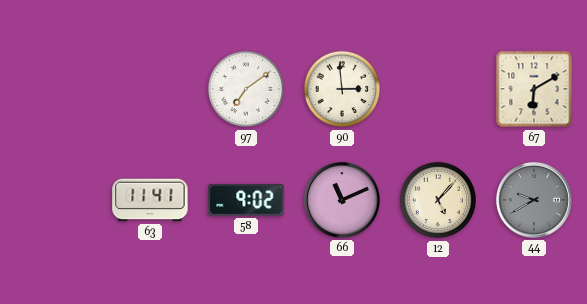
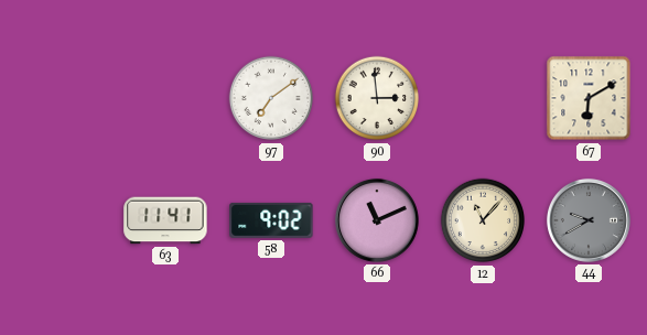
12: 5:07 -> 11:07 (483, 220)
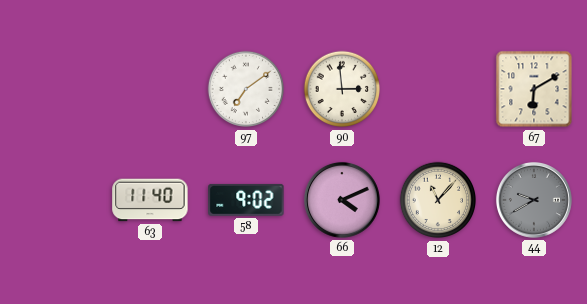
63: 11:41 -> 11:40 (150, 200)
66: 11:11 -> 4:11 (342, 200)
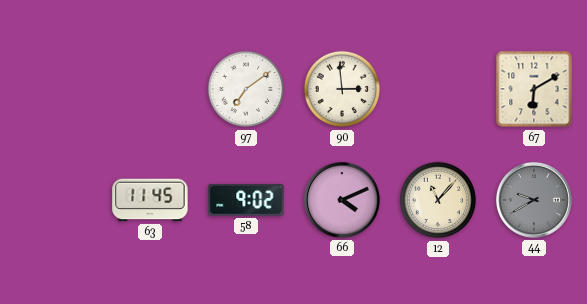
63: 11:40 -> 11:45 (150, 200)
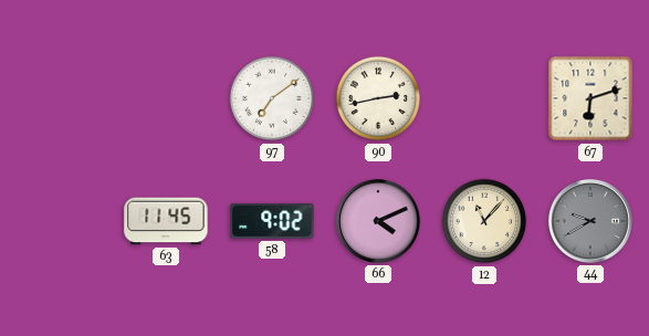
90: 2:59 -> 2:43 (378, 98)
67: 6:10 -> 6:12 (590, 98)
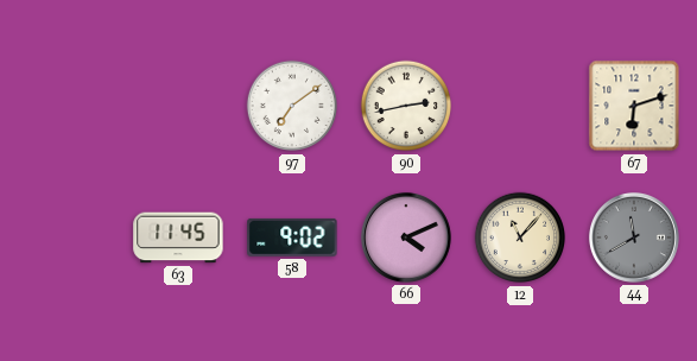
44: 9:40 -> 11:40 (634, 237)
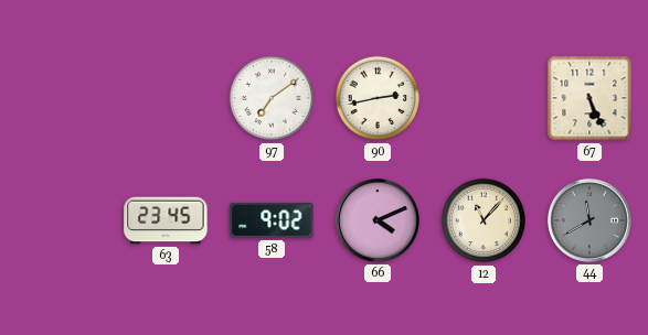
67: 6:12 -> 5:26 (589, 98)
63: 11:45 -> 23:45 (166, 220)
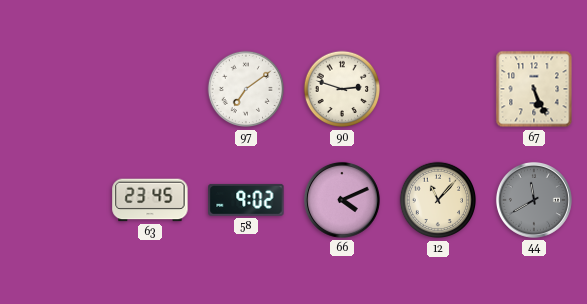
90: 2:43 -> 2:48 (342, 89)
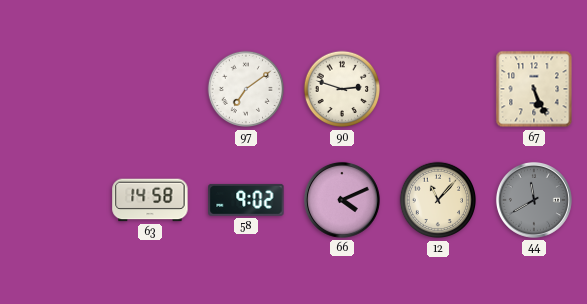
63: 23:45 -> 14:58 (150, 200)
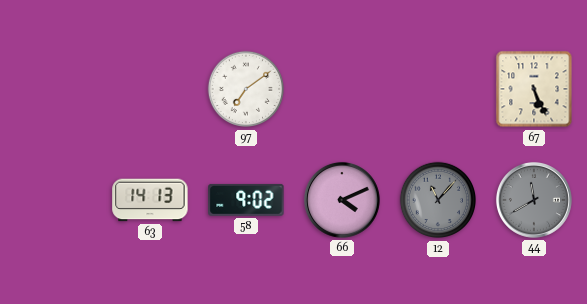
90: 2:48 -> none (342, 89)
63: 14:58 -> 14:13 (150, 200)
12 dial: cream -> grey (438, 200)
